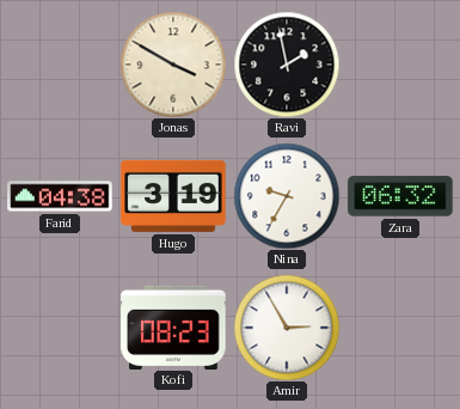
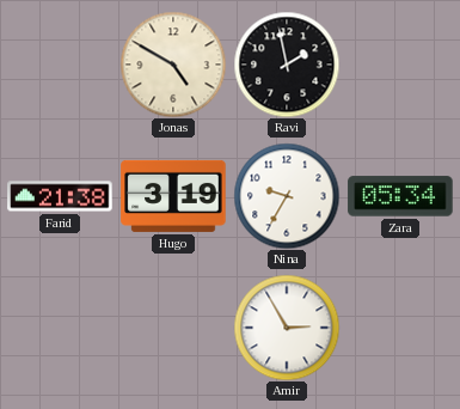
Jonas: 3:50 -> 4:50 (173, 65)
Farid: 04:38 -> 21:38 (60, 196)
Zara: 06:32 -> 05:34 (400, 196)
Kofi: 08:23 -> none (173, 326)
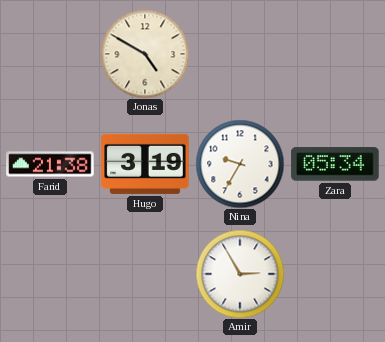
Ravi: 1:58 -> none (287, 65)
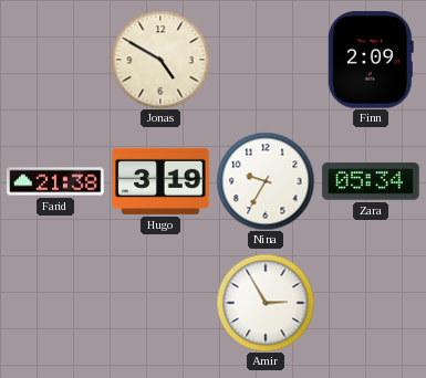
Finn: none -> 2:09 (371, 60)
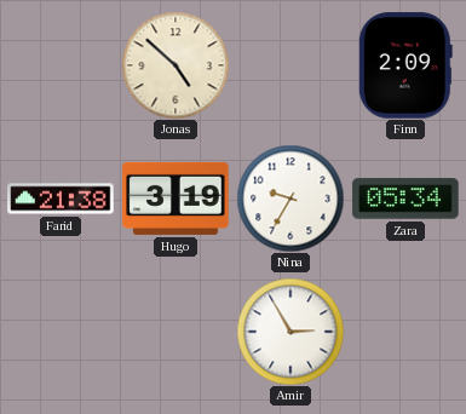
Jonas: 4:50 -> 4:52 (176, 65)
